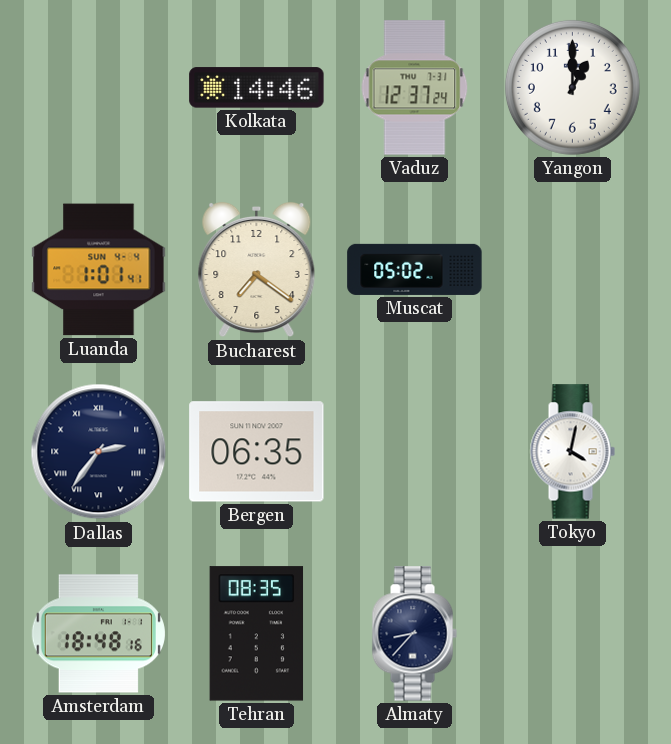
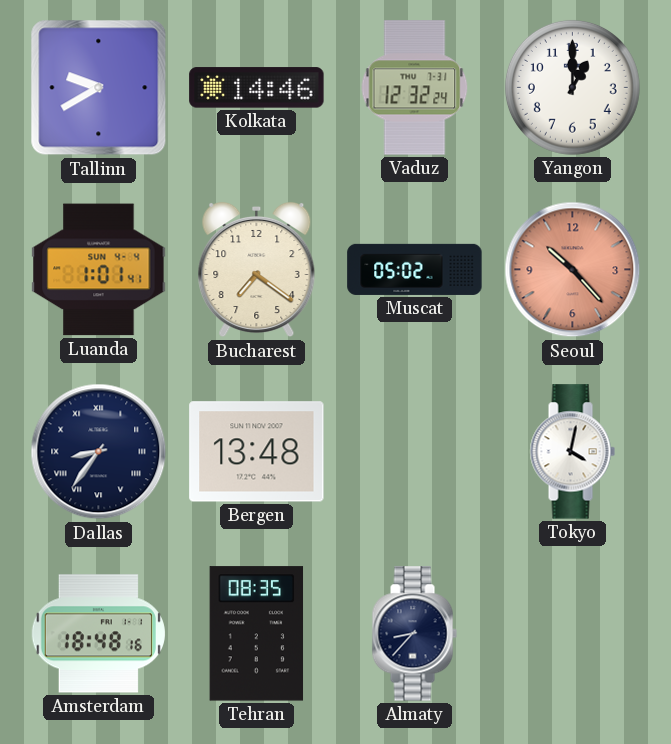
Tallinn: none -> 9:40 (99, 88)
Vaduz: 12:37 -> 12:32 (415, 88)
Seoul: none -> 10:23 (573, 270)
Dallas: 2:36 -> 8:36 (99, 452)
Bergen: 06:35 -> 13:48 (257, 452)
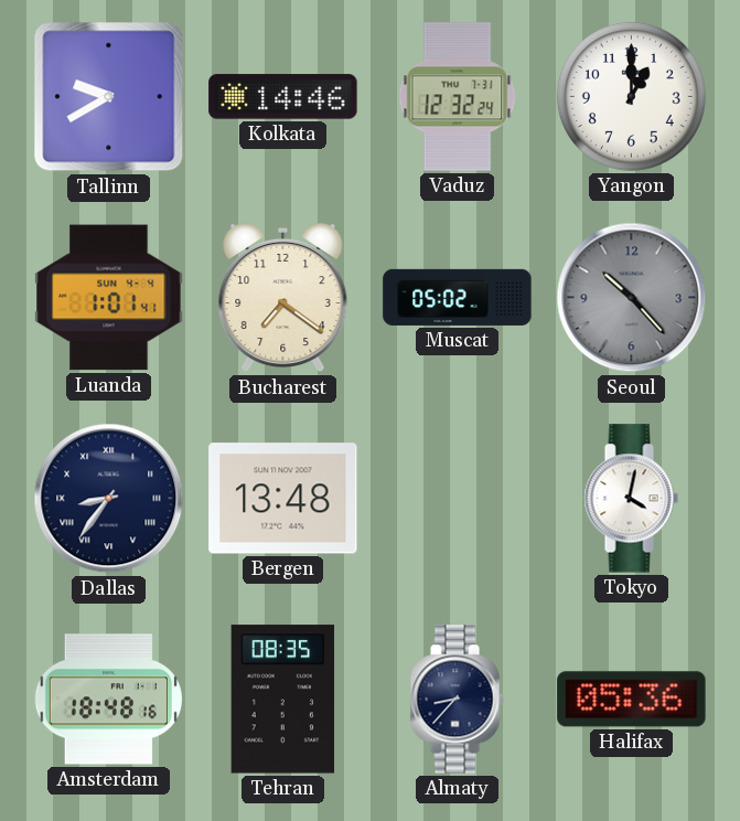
Seoul dial: salmon -> grey (632, 298)
Halifax: none -> 05:36 (632, 700)
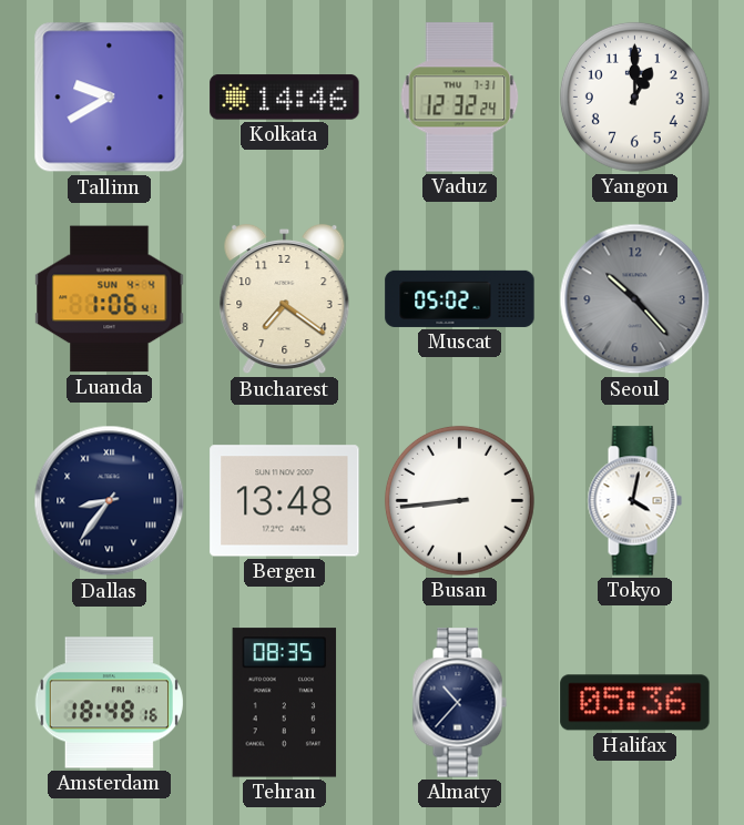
Luanda: 1:01 -> 1:06 (110, 299)
Busan: none -> 8:44 (459, 500)
Almaty: 8:37 -> 10:37 (459, 703)
